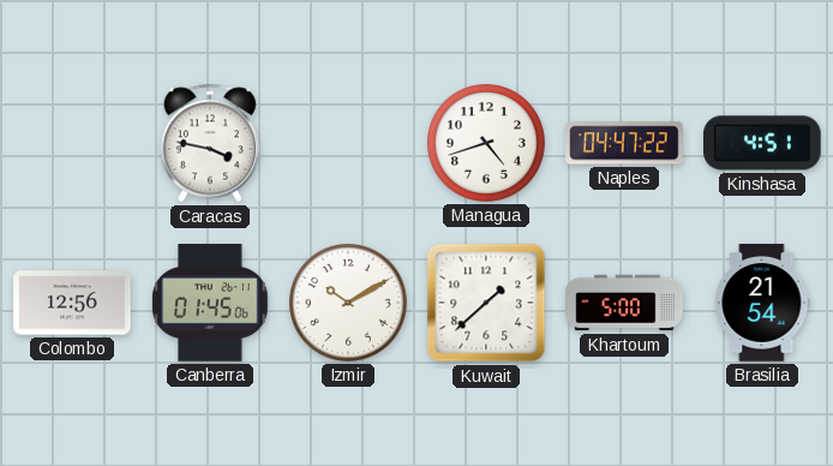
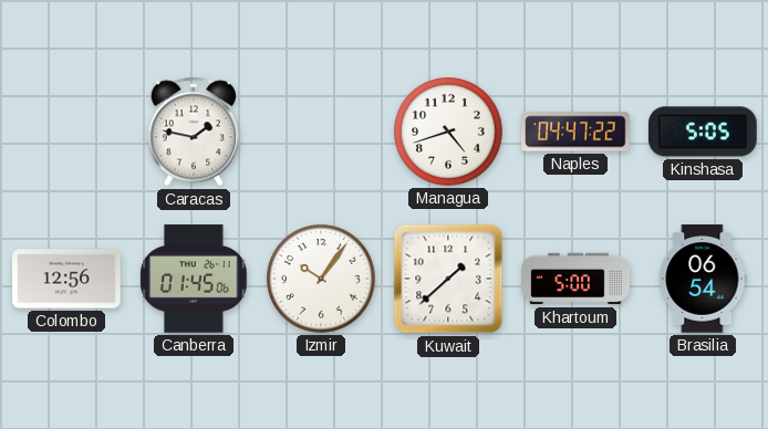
Caracas: 3:47 -> 1:47 (194, 132)
Kinshasa: 4:51 -> 5:05 (704, 132)
Izmir: 10:10 -> 10:06 (322, 280)
Brasilia: 21:54 -> 06:54 (703, 279)
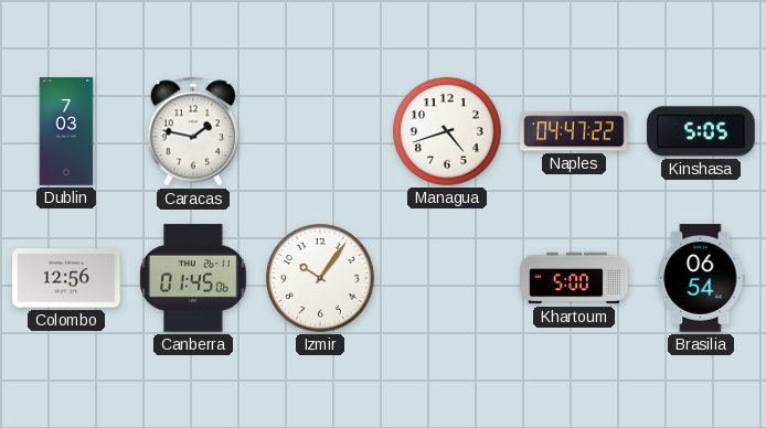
Dublin: none -> 7:03 (66, 131)
Kuwait: 1:38 -> none (448, 279)
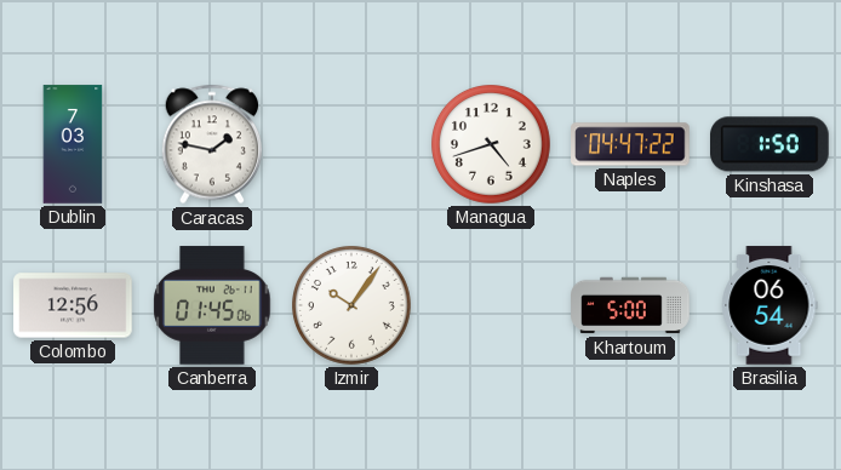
Kinshasa: 5:05 -> 1:50 (771, 144)
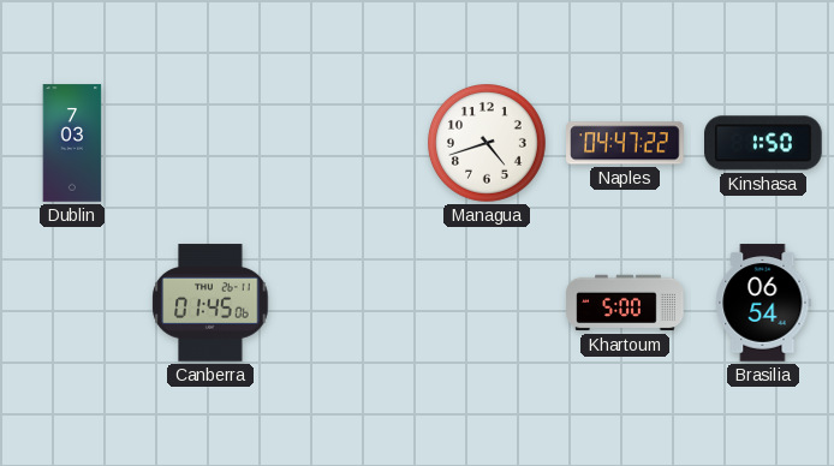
Caracas: 1:47 -> none (212, 144)
Colombo: 12:56 -> none (73, 305)
Izmir: 10:06 -> none (353, 306)
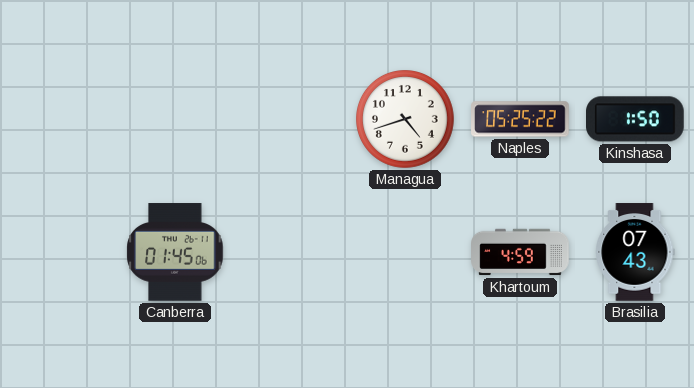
Dublin: 7:03 -> none (72, 143)
Naples: 04:47 -> 05:25 (520, 119)
Khartoum: 5:00 -> 4:59 (520, 252)
Brasilia: 06:54 -> 07:43 (635, 252)
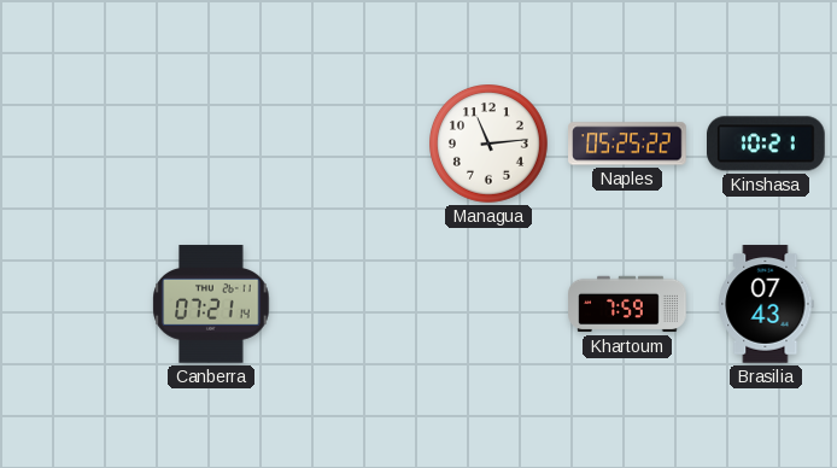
Managua: 4:42 -> 11:14 (490, 145)
Kinshasa: 1:50 -> 10:21 (767, 144)
Canberra: 01:45 -> 07:21 (211, 304)
Khartoum: 4:59 -> 7:59 (627, 304)
